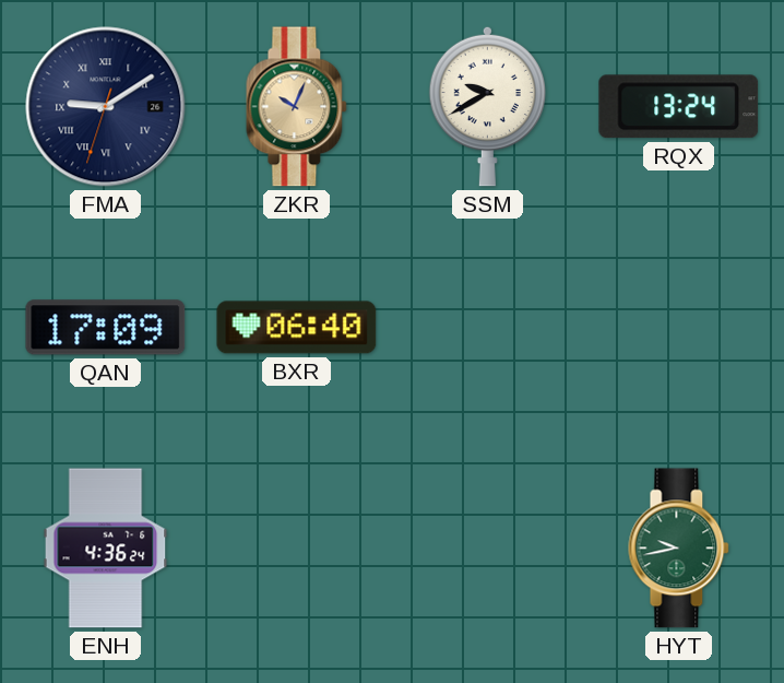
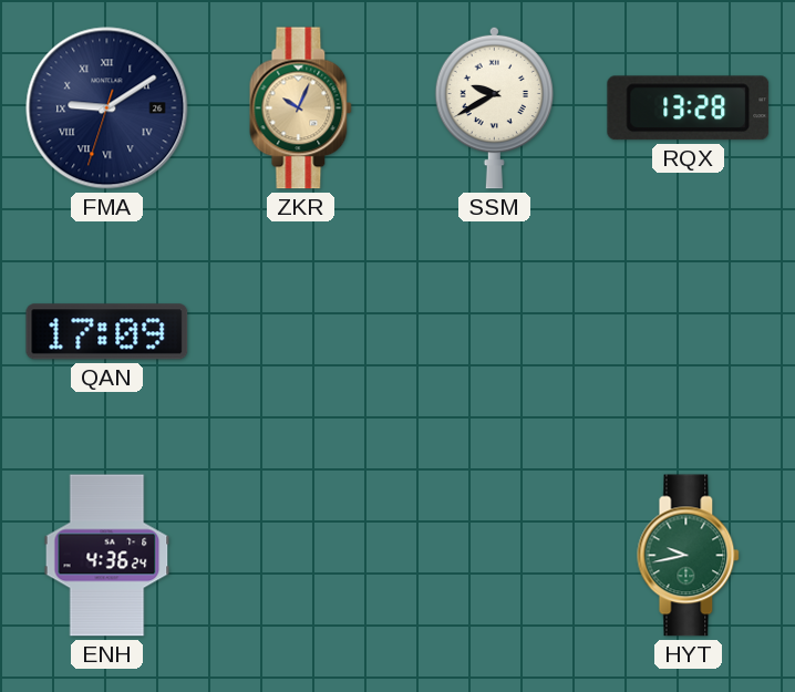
RQX: 13:24 -> 13:28 (689, 109)
BXR: 06:40 -> none (297, 328)
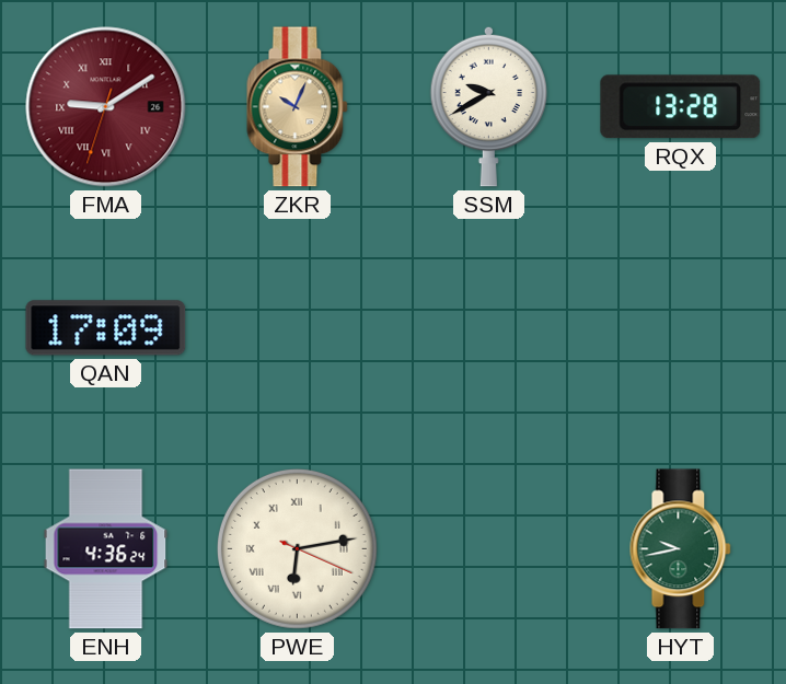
FMA dial: navy -> burgundy (106, 107)
PWE: none -> 6:13 (297, 548)
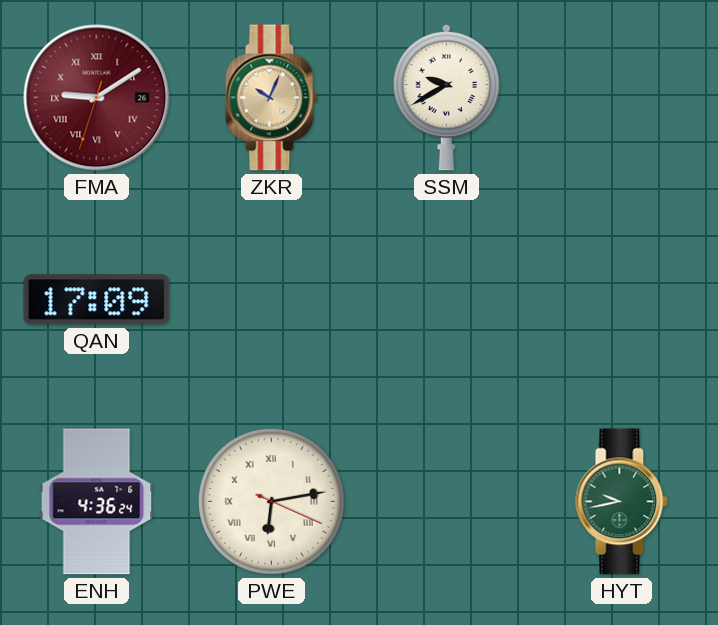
RQX: 13:28 -> none (681, 107)
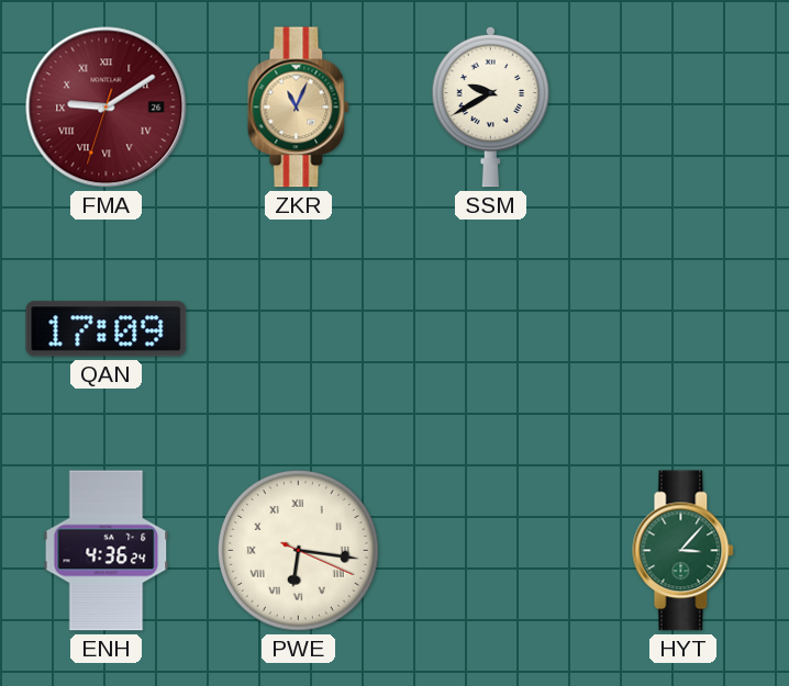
ZKR: 10:04 -> 11:04 (299, 108)
PWE: 6:13 -> 6:16 (298, 550)
HYT: 9:43 -> 3:07 (684, 551)
